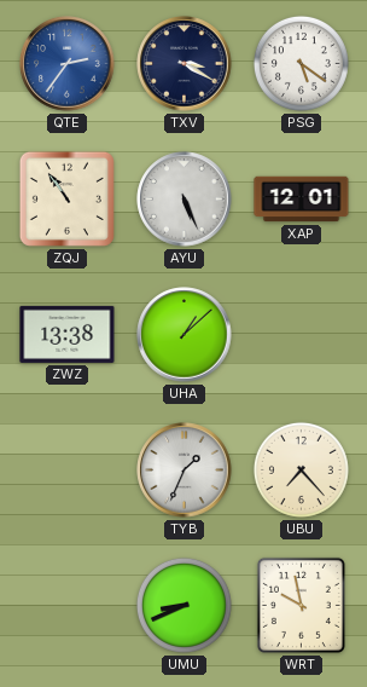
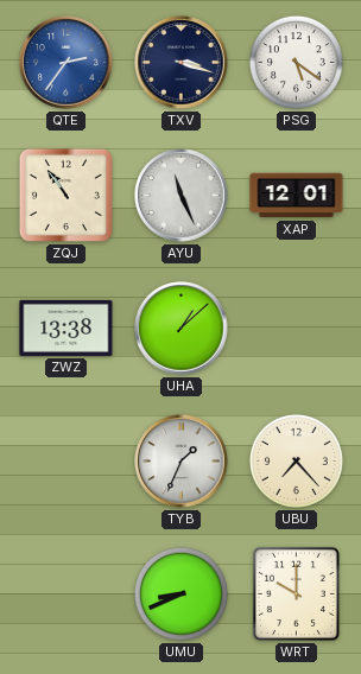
TXV: 3:20 -> 3:18 (182, 63)
AYU: 5:26 -> 11:26 (182, 196)
WRT: 9:58 -> 10:00 (296, 593)
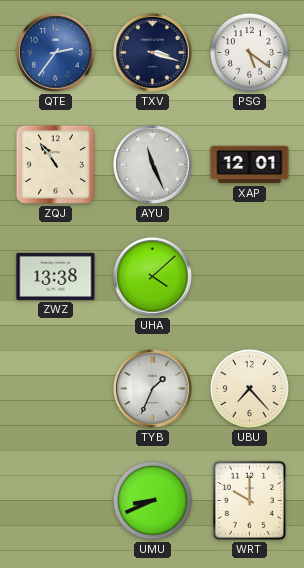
UHA: 1:08 -> 4:08 (153, 277)
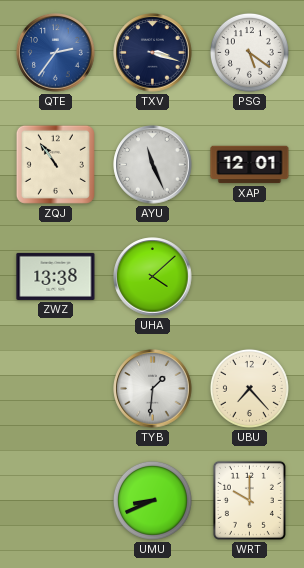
TYB: 1:34 -> 1:31 (153, 389)
